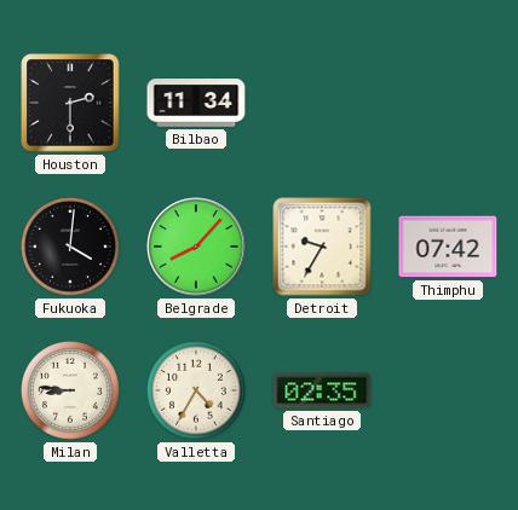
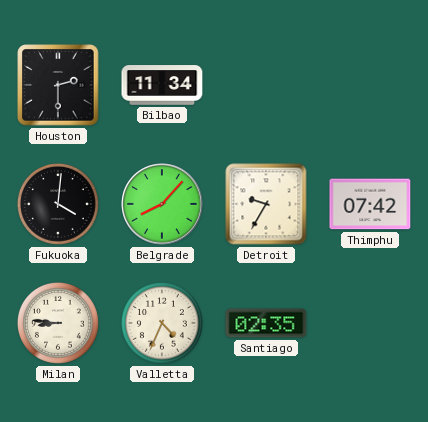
Valletta: 4:35 -> 4:34 (162, 323)
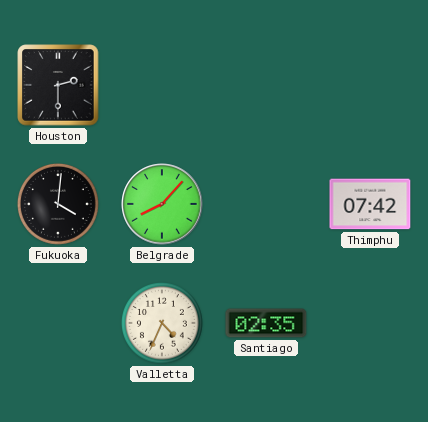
Bilbao: 11:34 -> none (162, 85)
Detroit: 9:35 -> none (266, 204)
Milan: 8:46 -> none (58, 323)
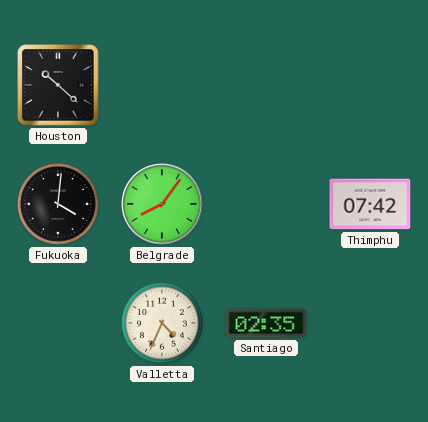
Houston: 2:30 -> 10:22 (58, 85)
Belgrade: 8:07 -> 8:06 (162, 204)
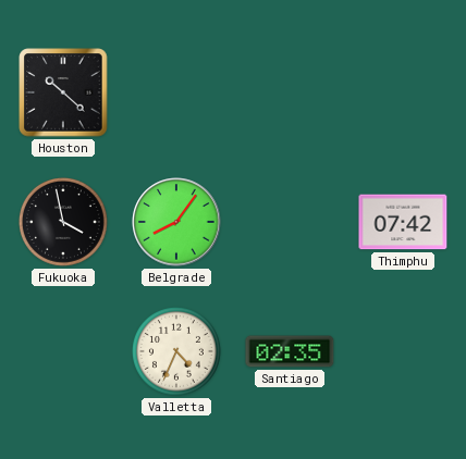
Fukuoka: 4:01 -> 3:58 (63, 222)
